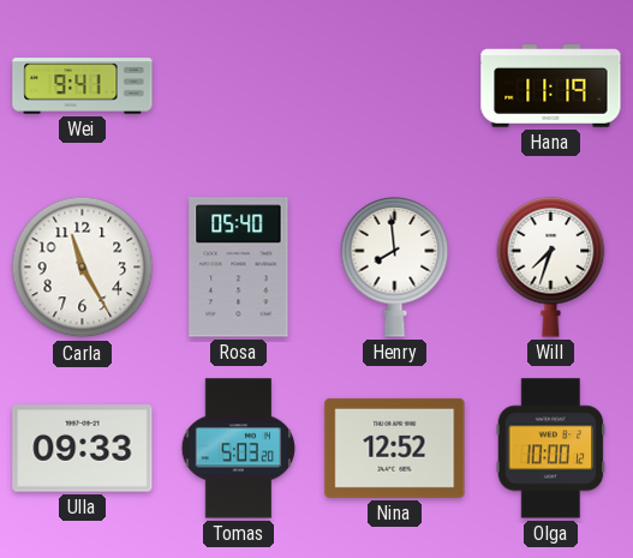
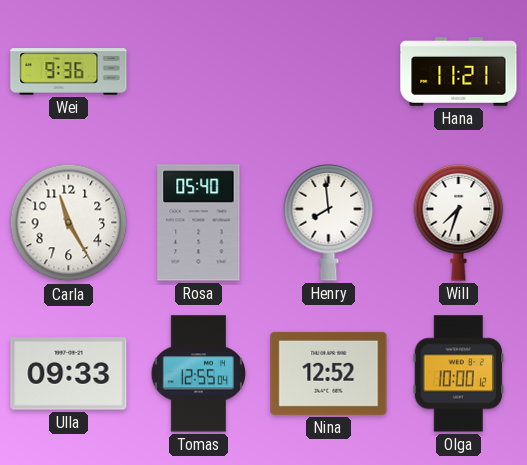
Wei: 9:41 -> 9:36 (69, 72)
Hana: 11:19 -> 11:21 (459, 72)
Tomas: 5:03 -> 12:55 (199, 374)
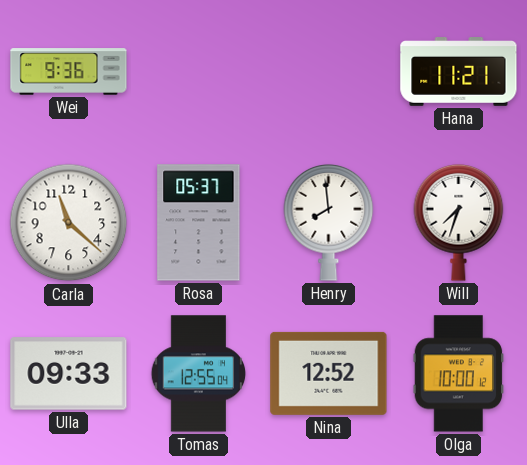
Carla: 11:25 -> 11:22 (69, 223)
Rosa: 05:40 -> 05:37 (199, 223)
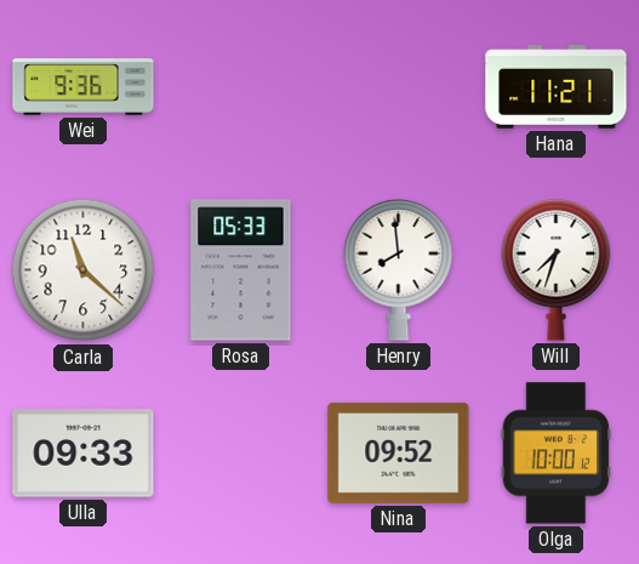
Rosa: 05:37 -> 05:33 (241, 270)
Tomas: 12:55 -> none (199, 374)
Nina: 12:52 -> 09:52 (399, 452)
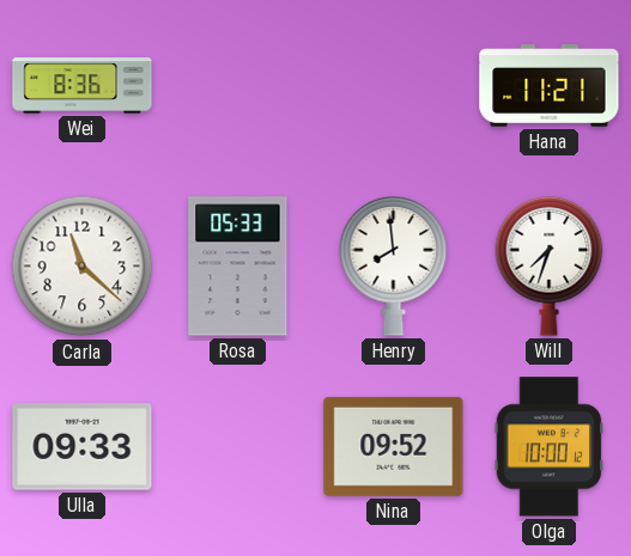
Wei: 9:36 -> 8:36 (83, 86)
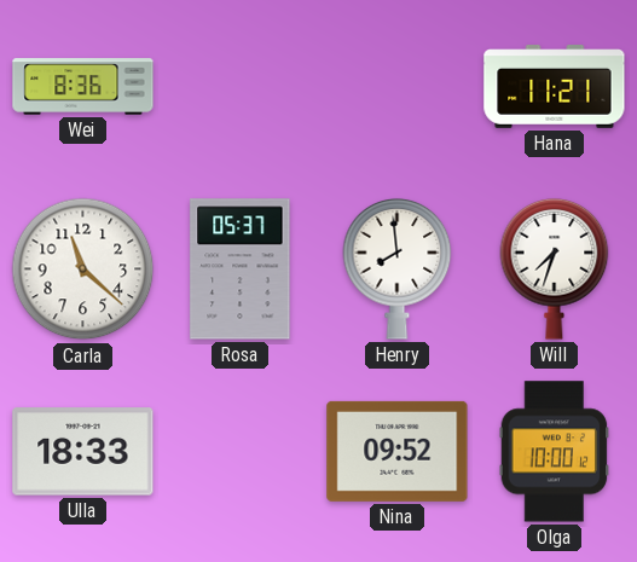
Rosa: 05:33 -> 05:37 (241, 270)
Ulla: 09:33 -> 18:33 (83, 452)
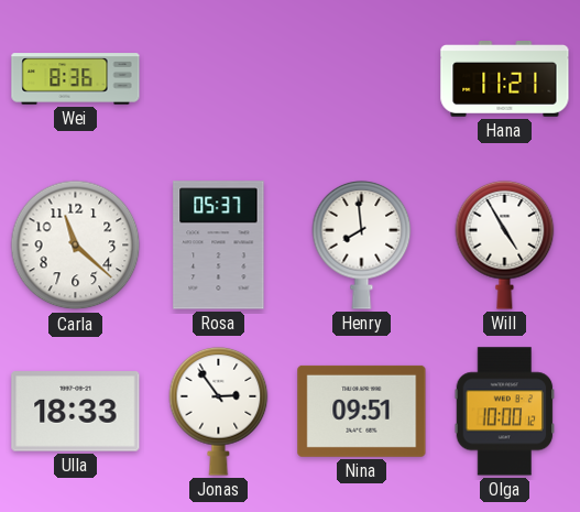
Will: 7:33 -> 4:55 (505, 244)
Jonas: none -> 2:54 (219, 411)
Nina: 09:52 -> 09:51 (362, 411)
